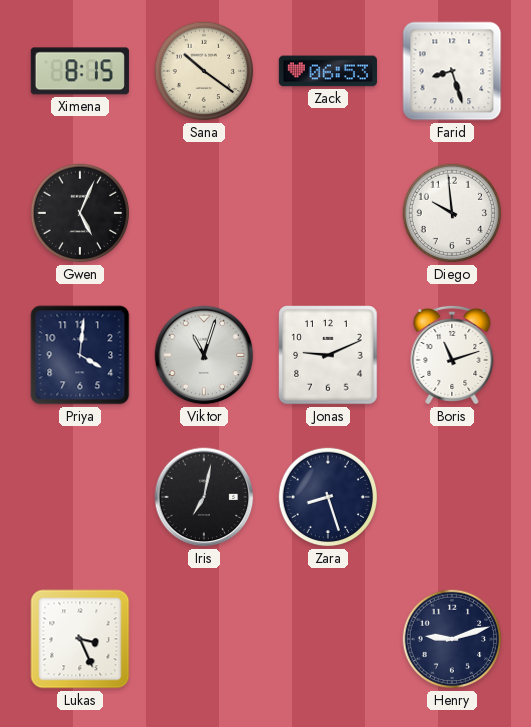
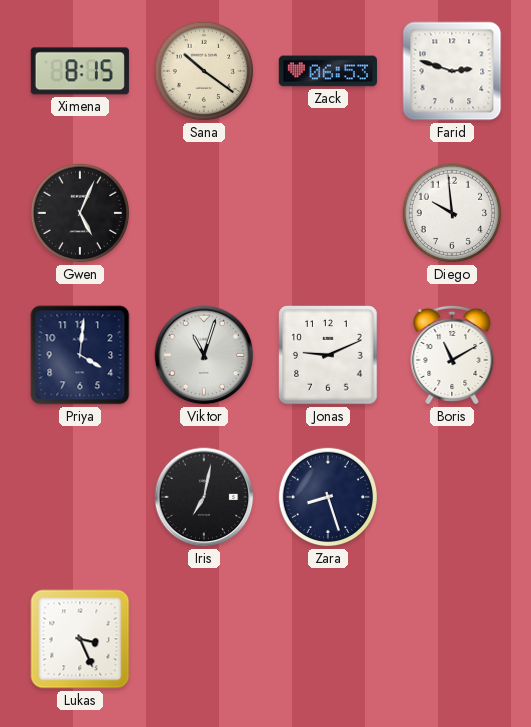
Farid: 8:27 -> 2:48 (452, 71)
Boris: 11:12 -> 11:10 (452, 355)
Henry: 9:12 -> none (452, 639)
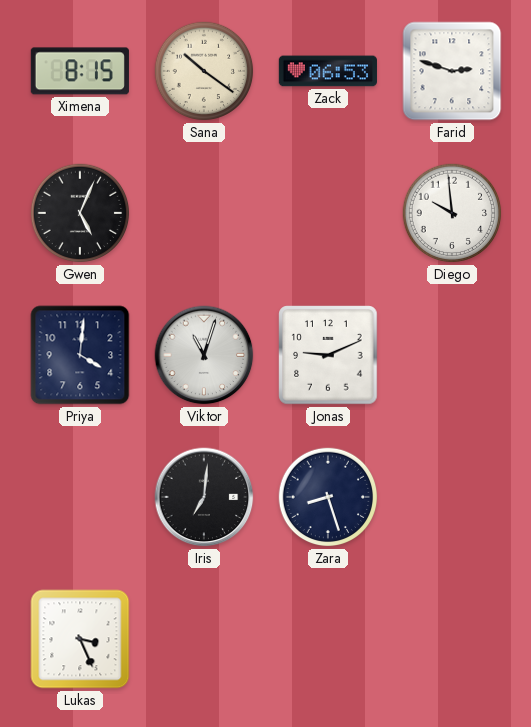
Boris: 11:10 -> none (452, 355)
Iris: 7:02 -> 7:01 (204, 497)
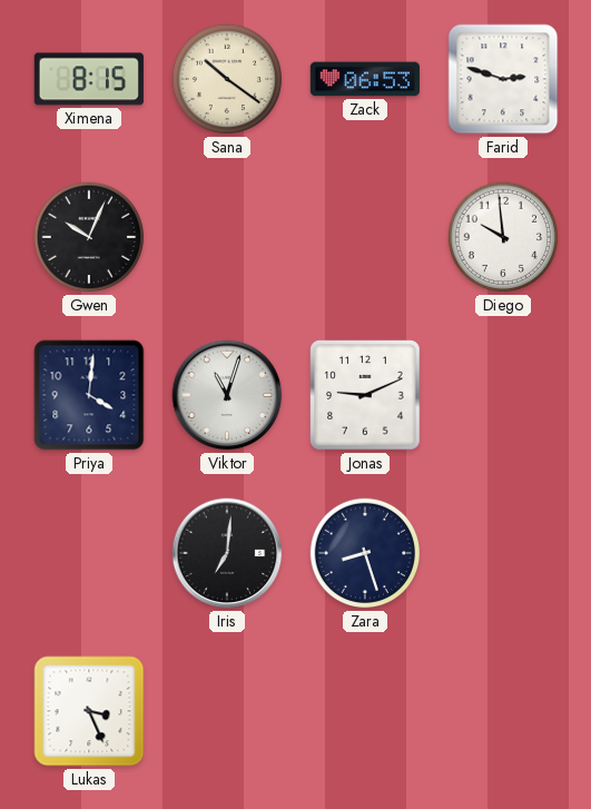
Gwen: 5:04 -> 10:04 (89, 237)
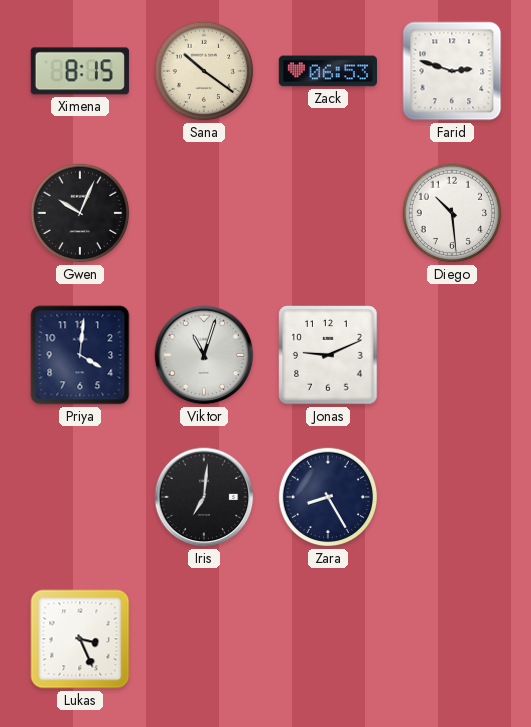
Diego: 9:59 -> 10:29 (452, 213)
Zara: 8:27 -> 8:25 (328, 497)
